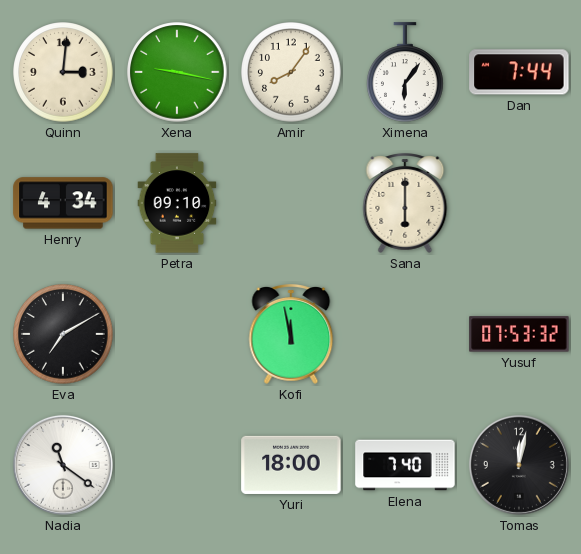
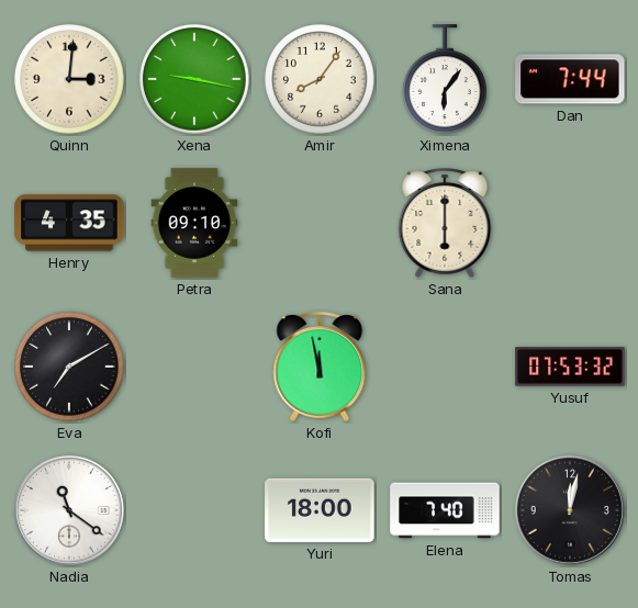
Henry: 4:34 -> 4:35 (69, 223)
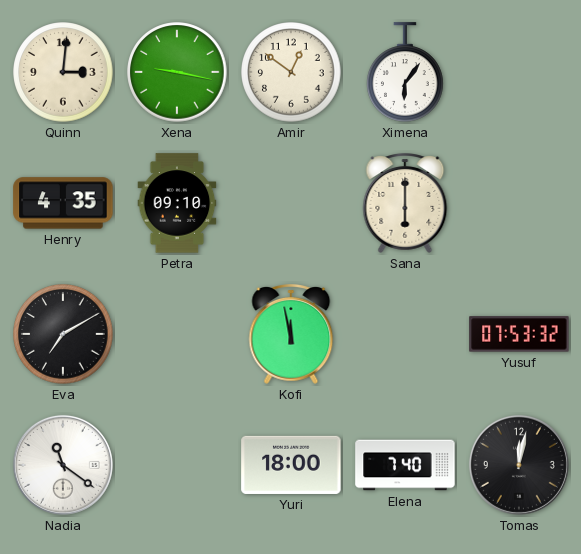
Amir: 8:06 -> 12:51 (291, 72)
Dan: 7:44 -> none (570, 79)
